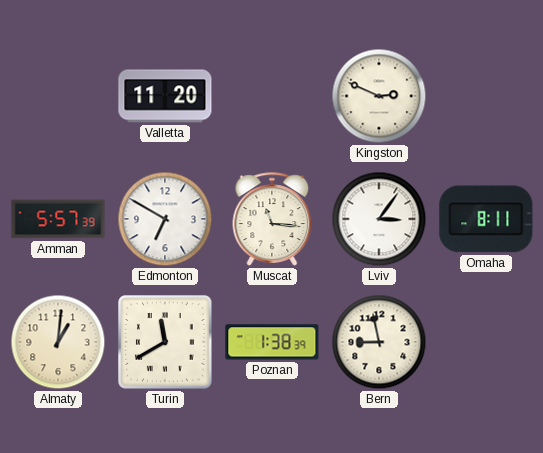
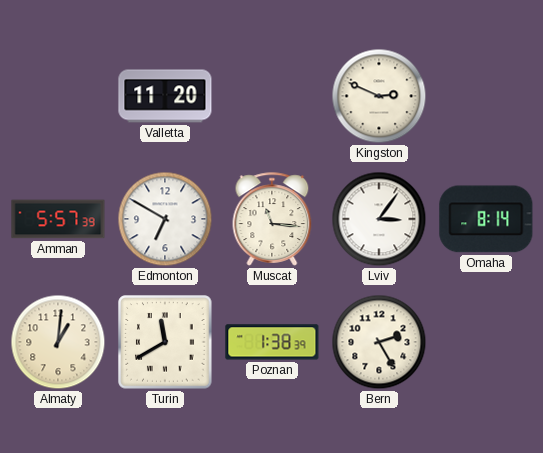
Omaha: 8:11 -> 8:14 (486, 219)
Bern: 8:58 -> 2:25 (379, 342)
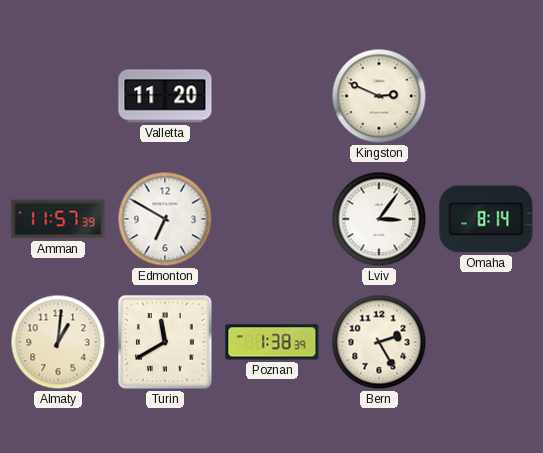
Amman: 5:57 -> 11:57 (58, 219)
Muscat: 11:16 -> none (272, 219)
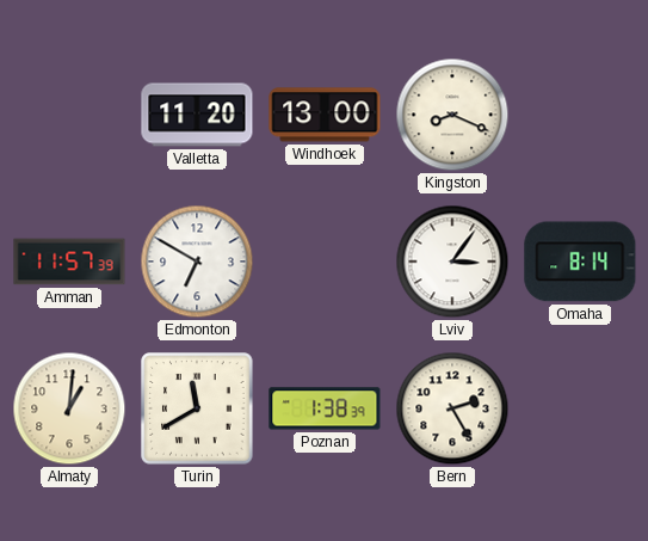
Windhoek: none -> 13:00 (325, 115)
Kingston: 2:49 -> 8:19 (452, 115)
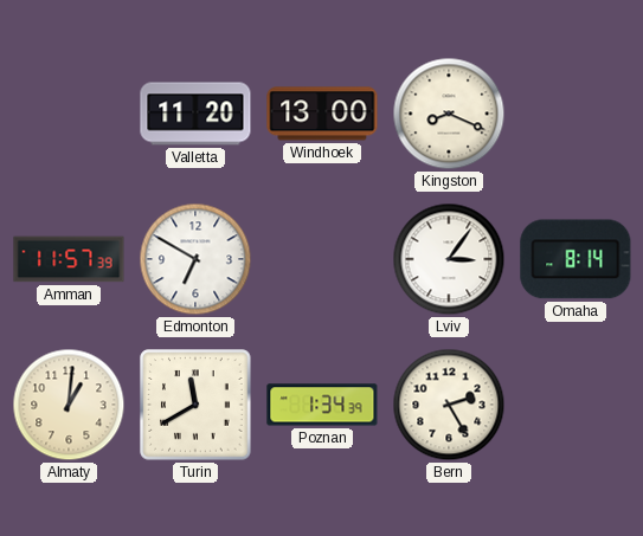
Poznan: 1:38 -> 1:34 (322, 405)
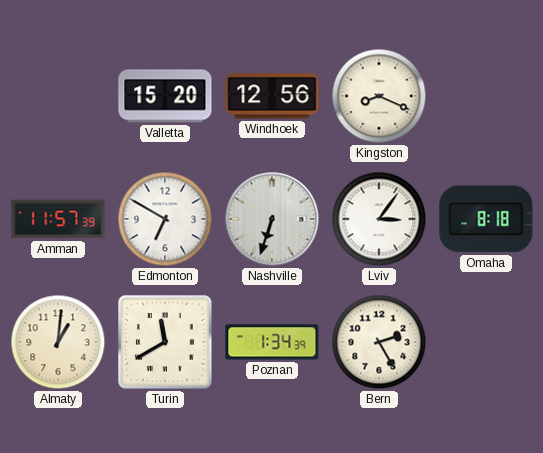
Valletta: 11:20 -> 15:20 (165, 96)
Windhoek: 13:00 -> 12:56 (272, 96)
Nashville: none -> 6:33 (272, 219)
Omaha: 8:14 -> 8:18 (486, 219)
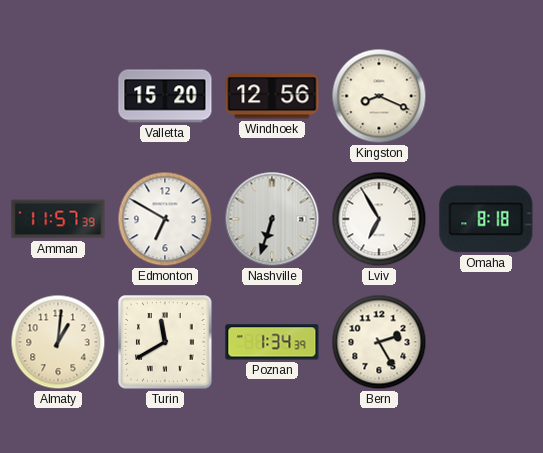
Lviv: 3:06 -> 6:55 (379, 219)
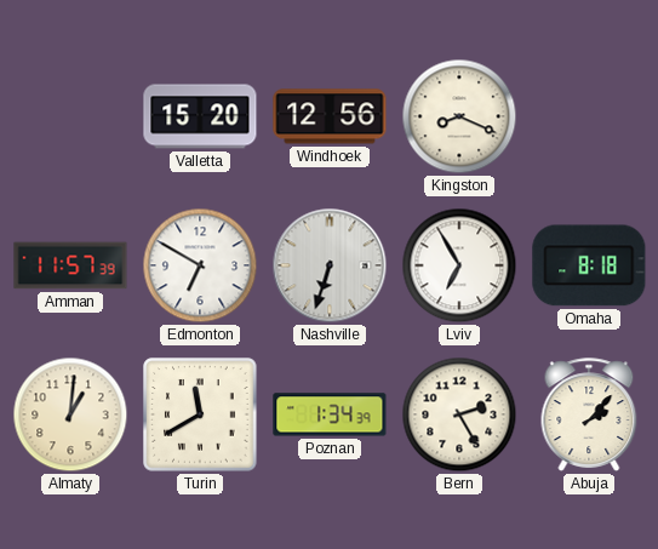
Abuja: none -> 2:07 (589, 414)
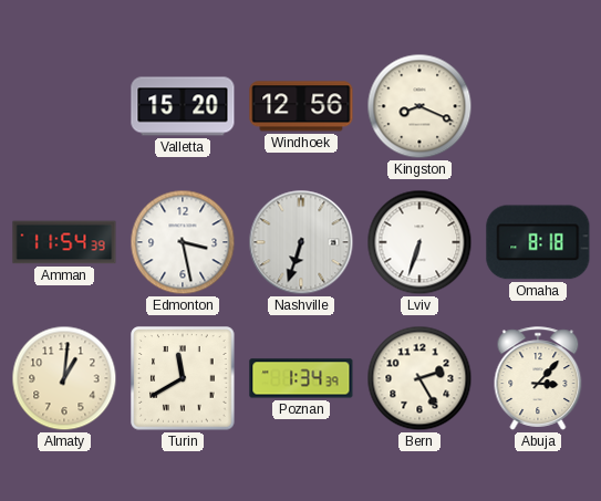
Amman: 11:57 -> 11:54 (64, 242)
Edmonton: 6:50 -> 3:28 (183, 242)
Lviv: 6:55 -> 6:33 (419, 242)
Abuja: 2:07 -> 3:07 (538, 378)
